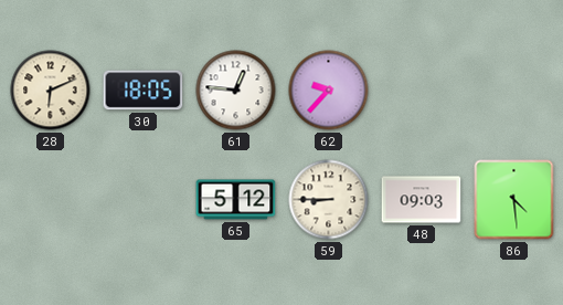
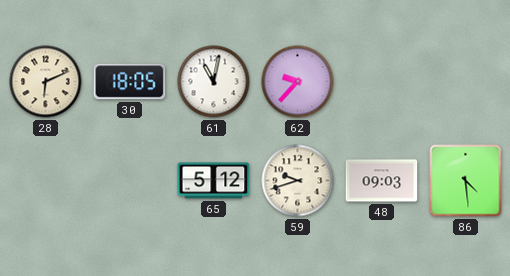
61: 12:46 -> 11:02 (214, 82)
59: 8:45 -> 9:42 (298, 181)
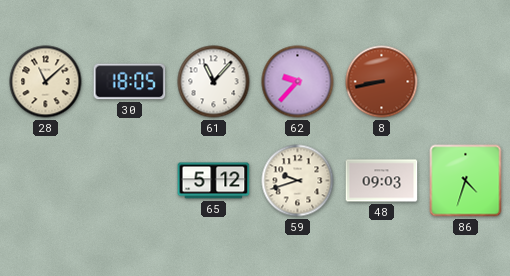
28: 6:11 -> 11:08 (46, 82)
61: 11:02 -> 11:07 (214, 82)
8: none -> 8:43 (382, 82)
86: 4:29 -> 4:33 (466, 181)
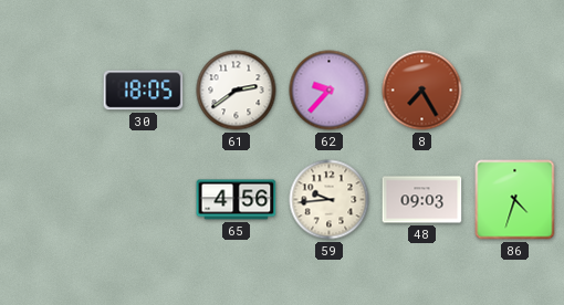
28: 11:08 -> none (46, 82)
61: 11:07 -> 2:39 (237, 91)
8: 8:43 -> 7:25 (422, 91)
65: 5:12 -> 4:56 (237, 200)
59: 9:42 -> 9:44 (330, 200)
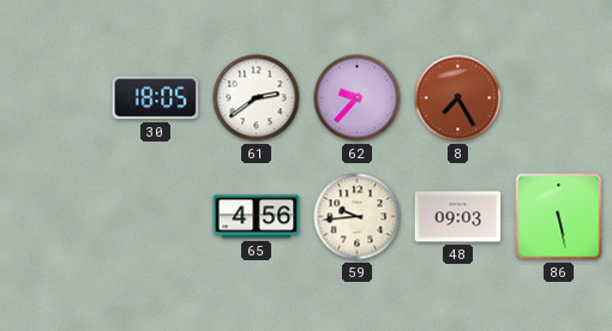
86: 4:33 -> 5:28 (559, 217)
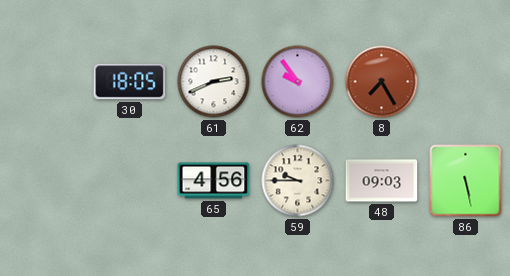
61: 2:39 -> 2:41 (214, 82)
62: 9:37 -> 9:54 (298, 82)
59: 9:44 -> 9:45 (298, 181)
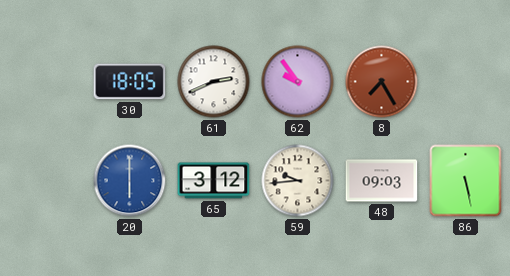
20: none -> 6:00 (130, 181)
65: 4:56 -> 3:12 (214, 181)
59: 9:45 -> 9:44 (298, 181)
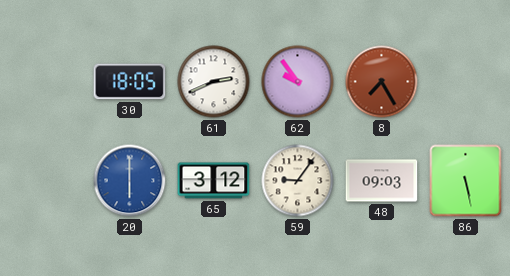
59: 9:44 -> 9:06 (298, 181)
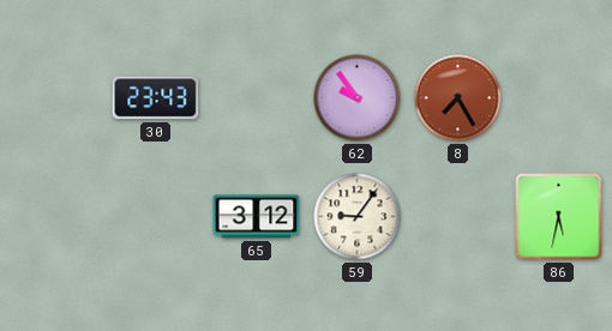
30: 18:05 -> 23:43 (156, 98)
61: 2:41 -> none (214, 82)
20: 6:00 -> none (130, 181)
48: 09:03 -> none (382, 181)
86: 5:28 -> 5:32 (559, 217)
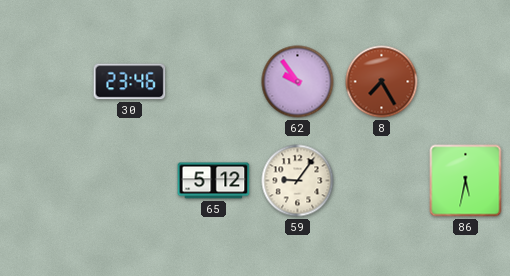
30: 23:43 -> 23:46 (130, 82)
65: 3:12 -> 5:12 (214, 181)
